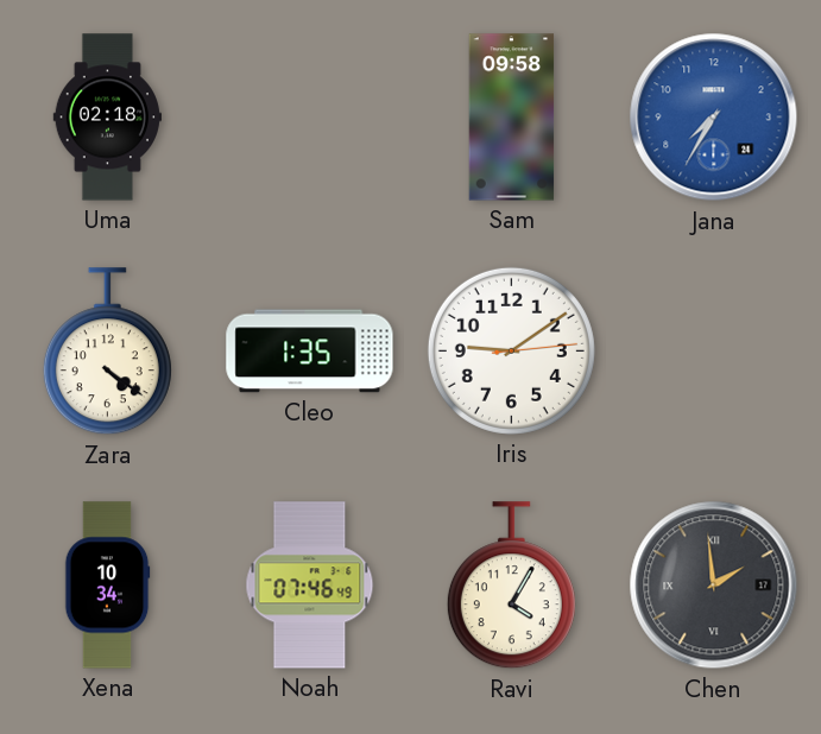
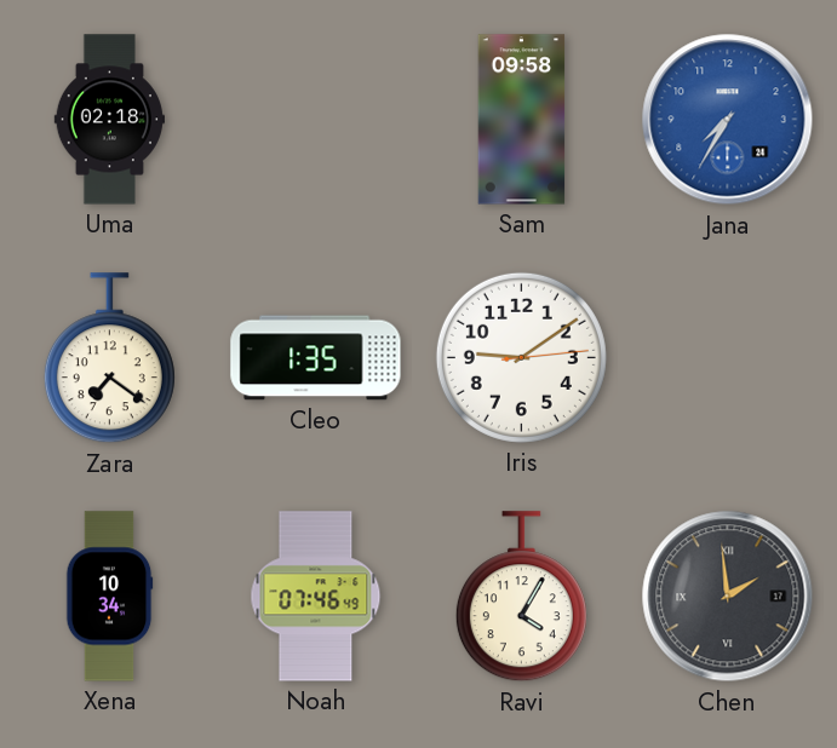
Zara: 4:21 -> 7:21 (109, 358)
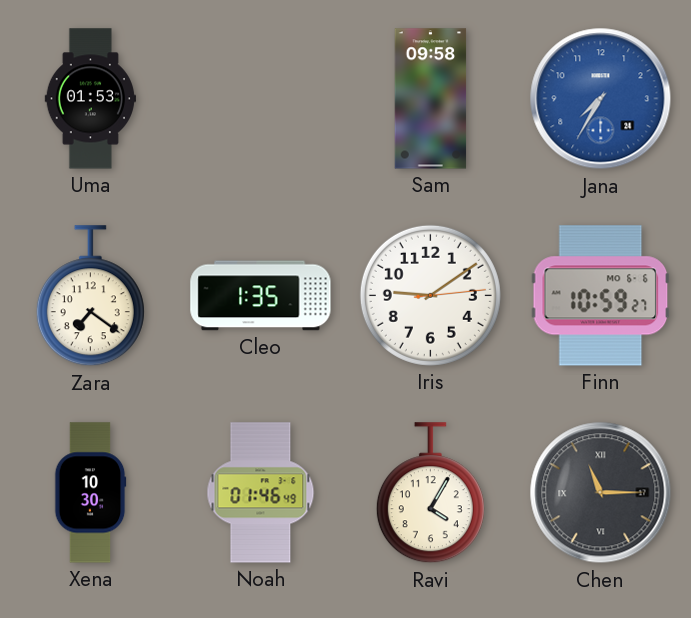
Uma: 02:18 -> 01:53 (90, 99)
Finn: none -> 10:59 (601, 296)
Xena: 10:34 -> 10:30 (90, 493)
Noah: 07:46 -> 01:46 (261, 493)
Chen: 1:59 -> 11:15 (601, 493)
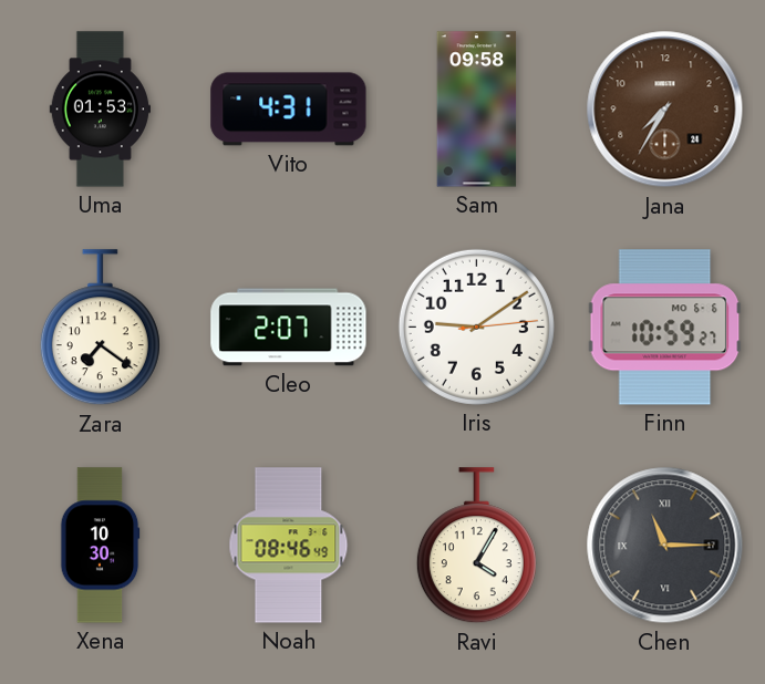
Vito: none -> 4:31 (289, 110)
Jana dial: blue -> brown (665, 110)
Cleo: 1:35 -> 2:07 (289, 328)
Noah: 01:46 -> 08:46 (289, 546)
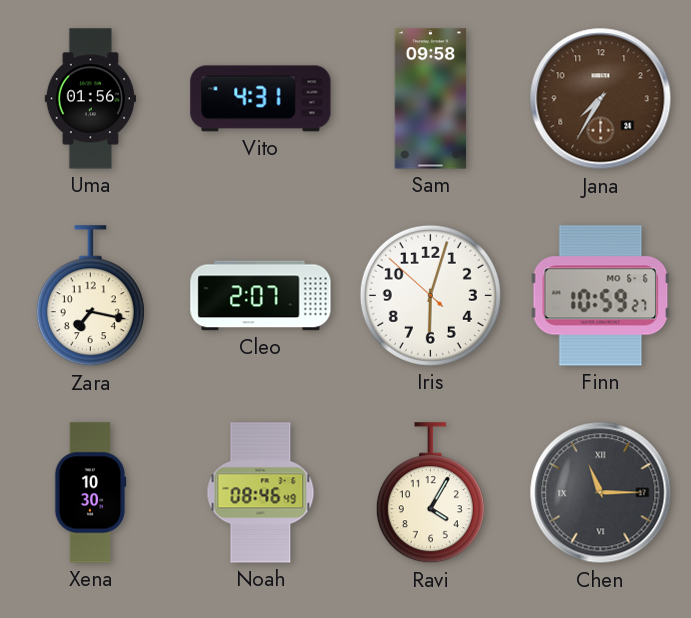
Uma: 01:53 -> 01:56 (90, 99)
Zara: 7:21 -> 7:17 (90, 296)
Iris: 9:09 -> 6:02 (430, 295)
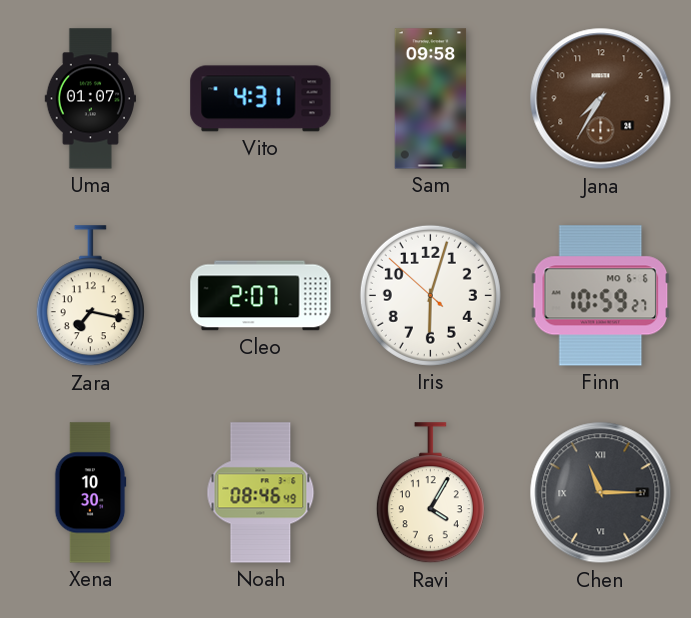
Uma: 01:56 -> 01:07 (90, 99)
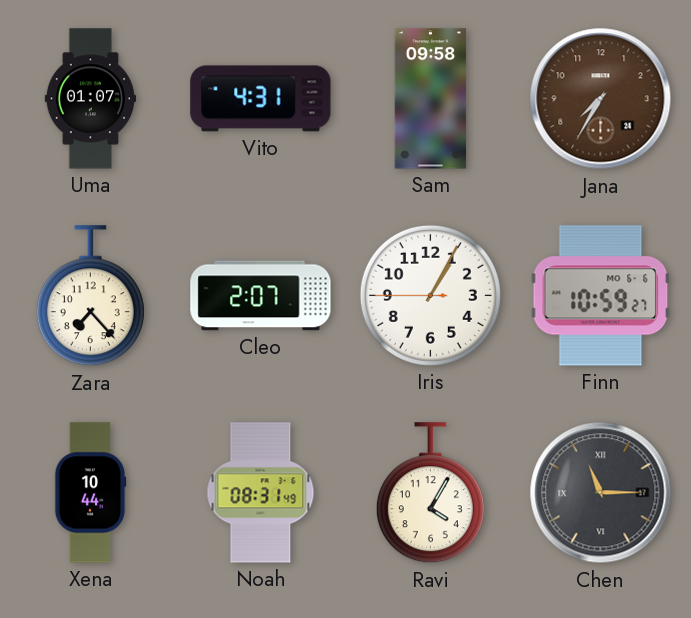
Zara: 7:17 -> 7:23 (90, 296)
Iris: 6:02 -> 1:04 (430, 295)
Xena: 10:30 -> 10:44 (90, 493)
Noah: 08:46 -> 08:31 (261, 493)
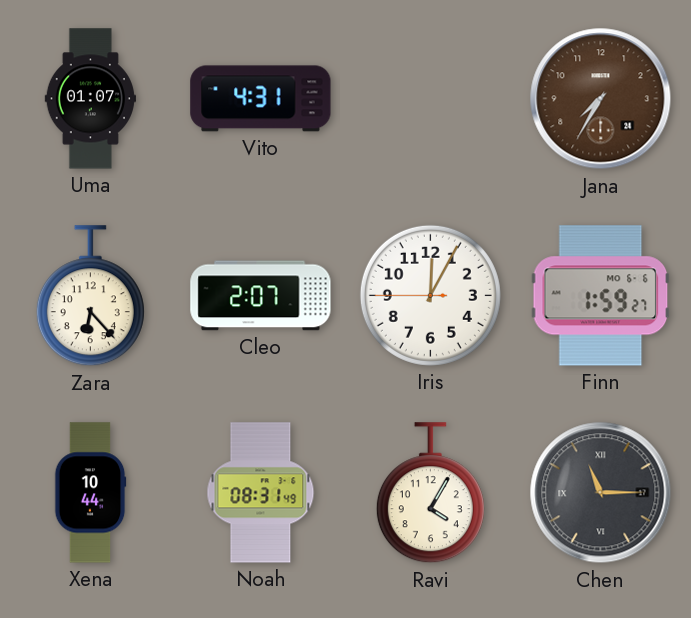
Sam: 09:58 -> none (431, 99)
Zara: 7:23 -> 6:23 (90, 296)
Iris: 1:04 -> 12:04 (430, 295)
Finn: 10:59 -> 1:59 (601, 296)
